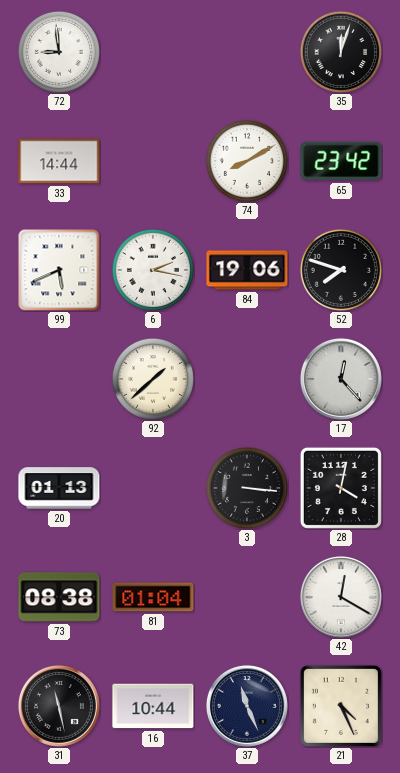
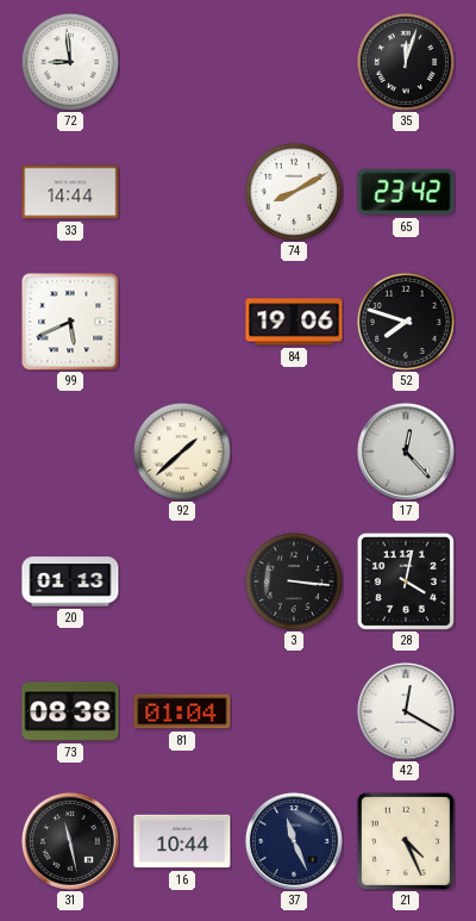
6: 2:17 -> none (153, 270)
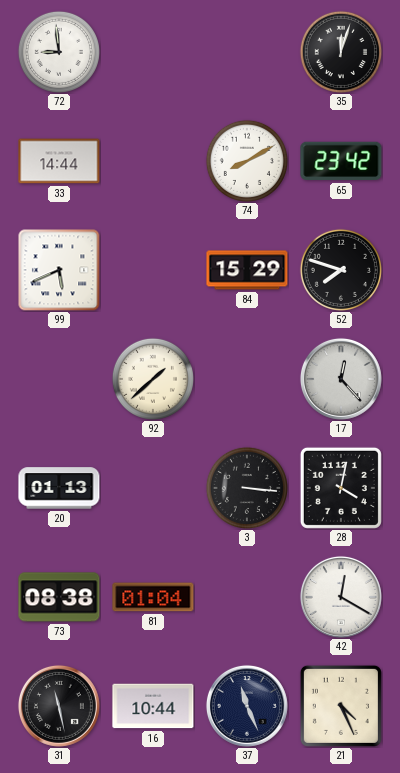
84: 19:06 -> 15:29 (247, 270)
